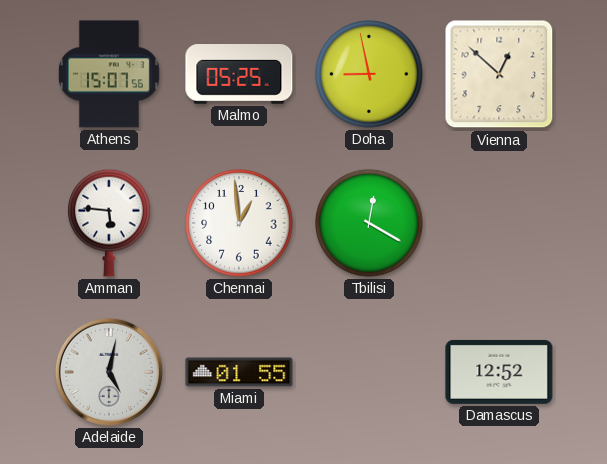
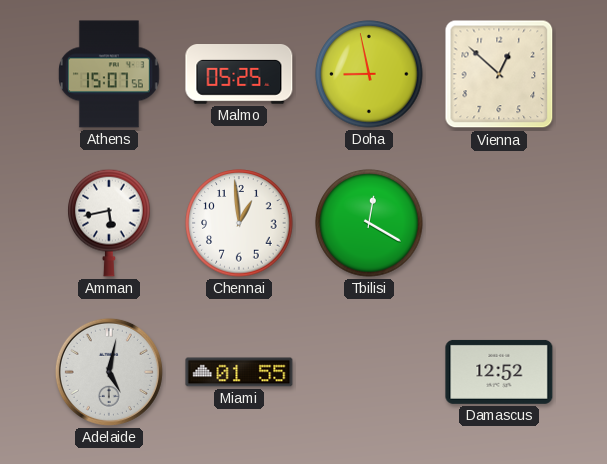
Amman: 5:46 -> 5:43 (109, 223)
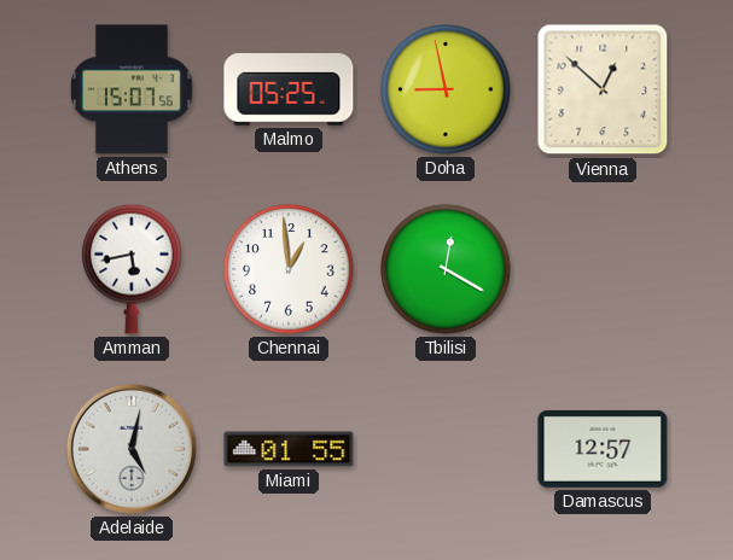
Damascus: 12:52 -> 12:57 (603, 449)
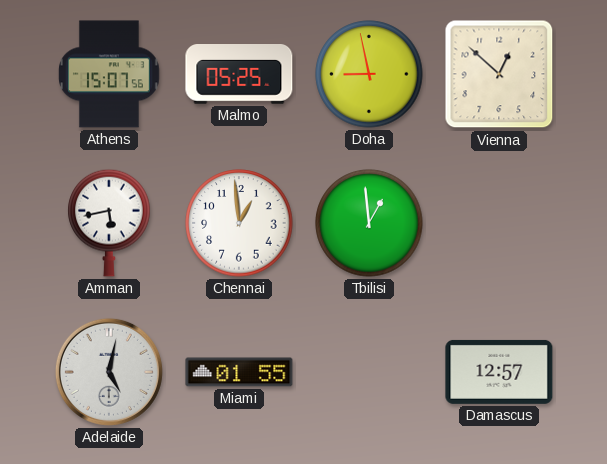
Tbilisi: 12:20 -> 12:59 (369, 223)
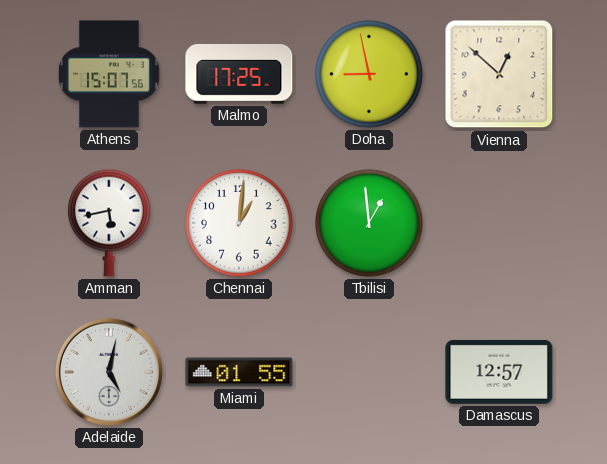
Malmo: 05:25 -> 17:25 (239, 75)
Chennai: 12:59 -> 1:01 (239, 223)
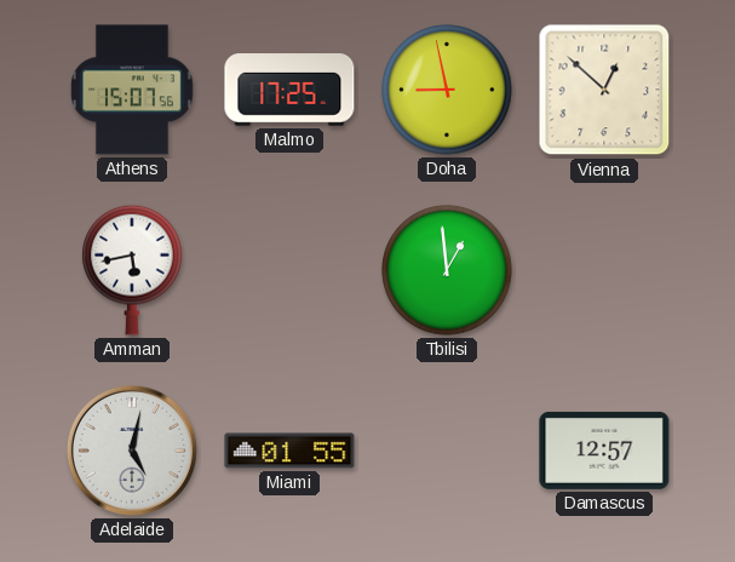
Chennai: 1:01 -> none (239, 223)
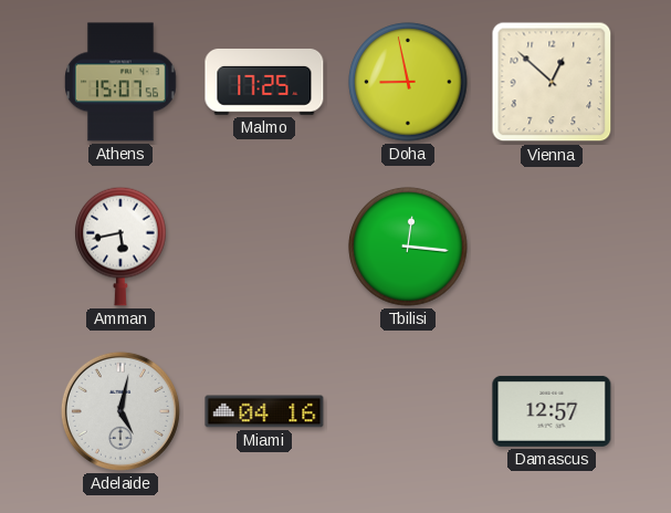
Tbilisi: 12:59 -> 12:16 (408, 247)
Miami: 01:55 -> 04:16 (264, 411)
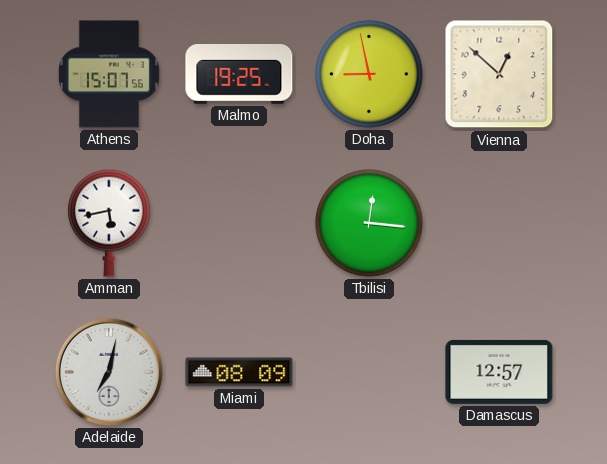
Malmo: 17:25 -> 19:25 (239, 75)
Adelaide: 5:02 -> 7:02 (109, 372)
Miami: 04:16 -> 08:09 (239, 372)
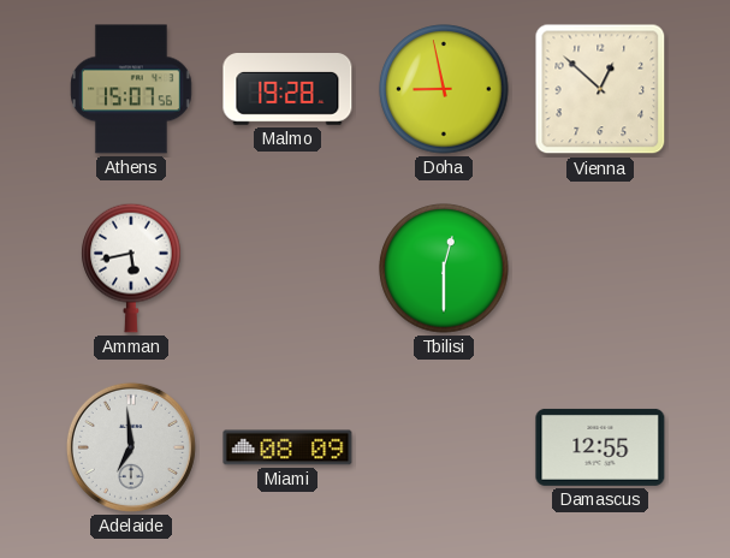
Malmo: 19:25 -> 19:28 (287, 90)
Tbilisi: 12:16 -> 12:30 (444, 268)
Adelaide: 7:02 -> 6:59 (131, 447)
Damascus: 12:57 -> 12:55 (600, 447)
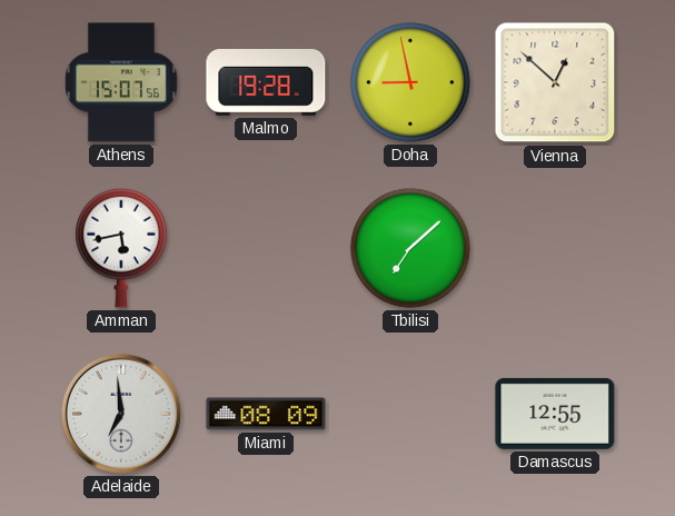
Tbilisi: 12:30 -> 7:08 (410, 248)
